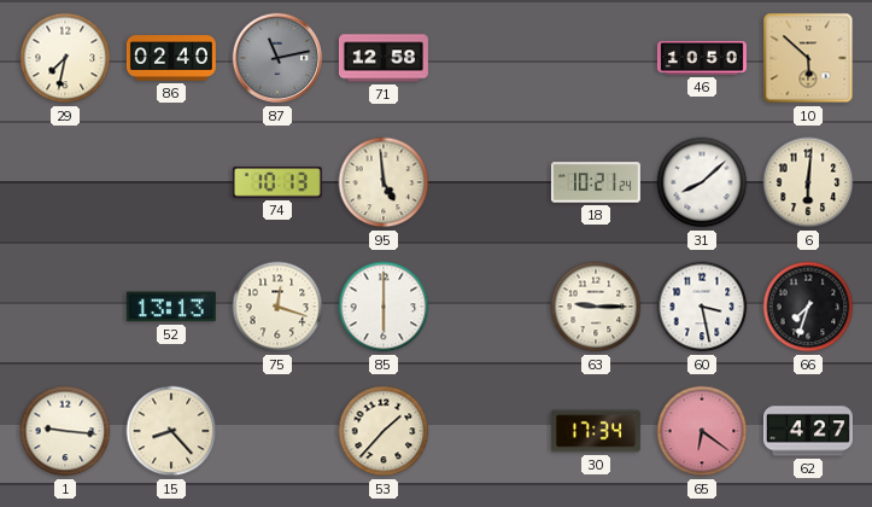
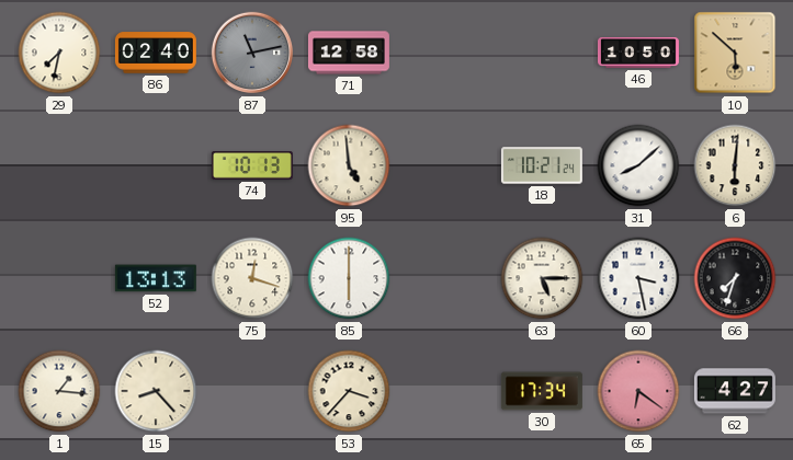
63: 9:15 -> 5:15 (542, 278)
1: 9:16 -> 1:16 (59, 391)
53: 1:37 -> 3:37 (349, 391)
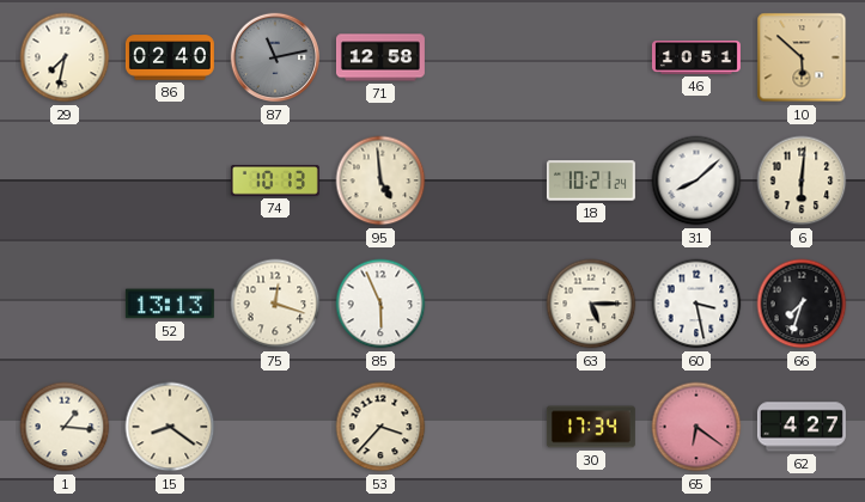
46: 10:50 -> 10:51 (696, 57)
85: 6:00 -> 5:56 (380, 304)
15: 8:23 -> 8:21 (170, 427)
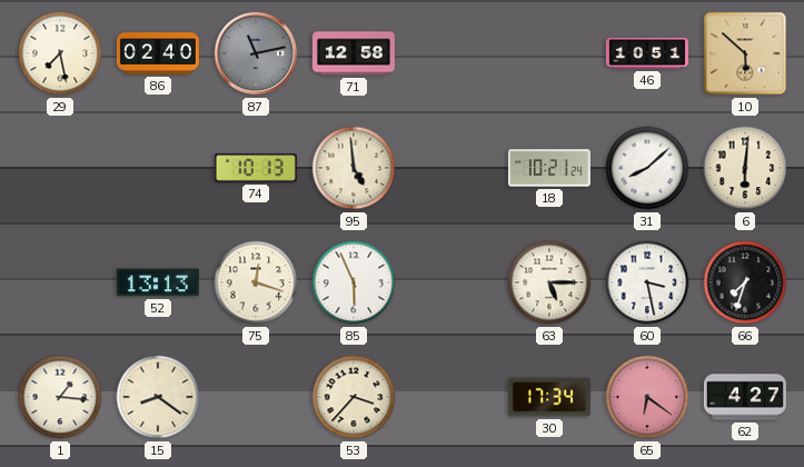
29: 7:32 -> 7:28 (60, 53)
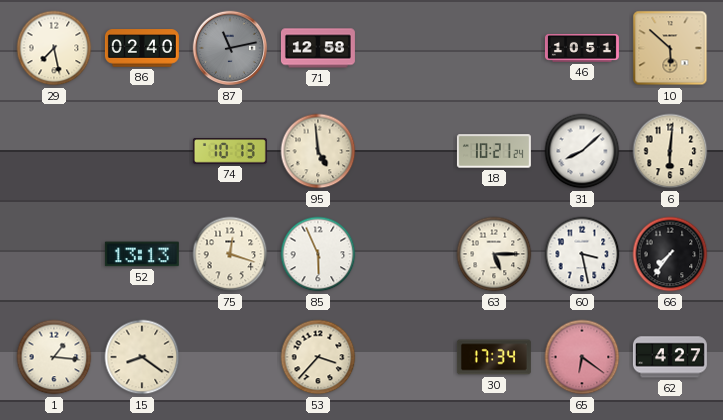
66: 7:33 -> 7:36 (670, 254)
